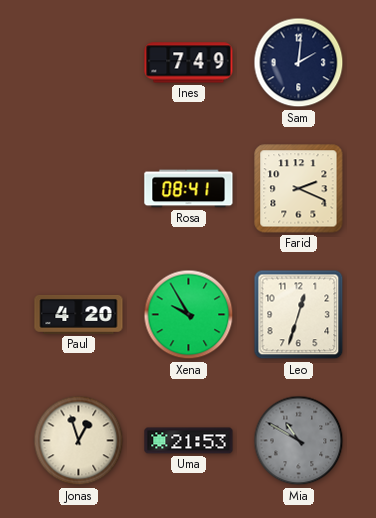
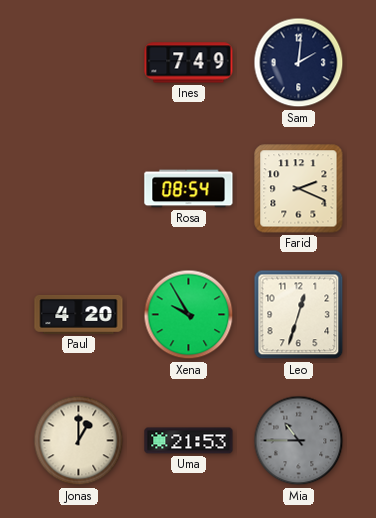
Rosa: 08:41 -> 08:54 (189, 189)
Jonas: 12:57 -> 1:00 (79, 441)
Mia: 10:50 -> 10:45 (299, 441)
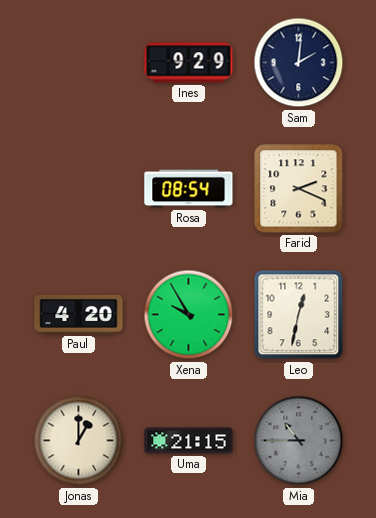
Ines: 7:49 -> 9:29 (189, 63)
Leo: 12:33 -> 12:32 (299, 315)
Uma: 21:53 -> 21:15 (189, 441)
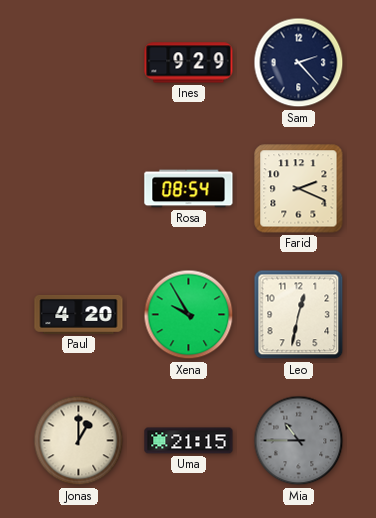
Sam: 2:01 -> 2:23 (299, 63)
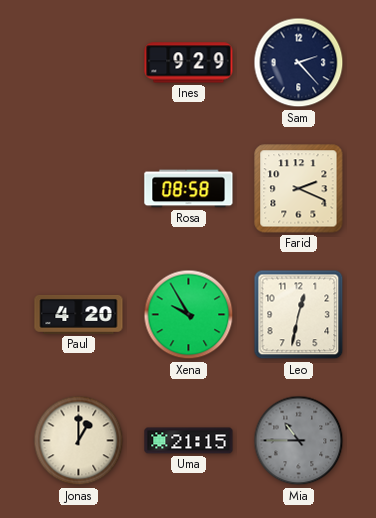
Rosa: 08:54 -> 08:58 (189, 189)
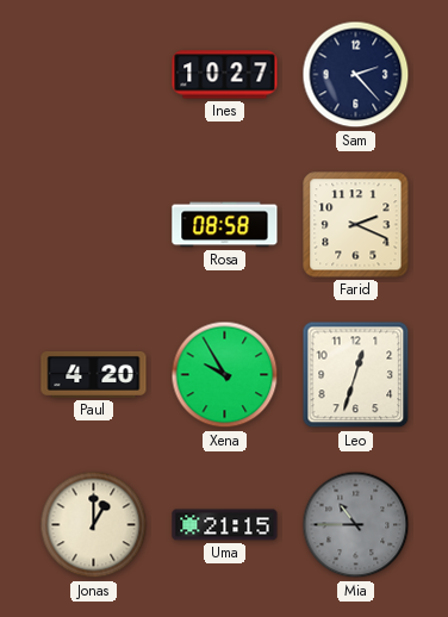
Ines: 9:29 -> 10:27 (225, 75)
Leo: 12:32 -> 12:33 (356, 375)
